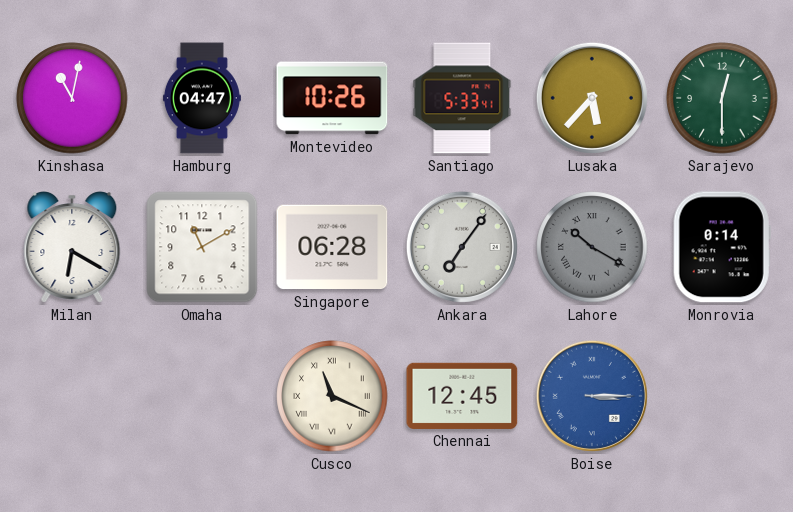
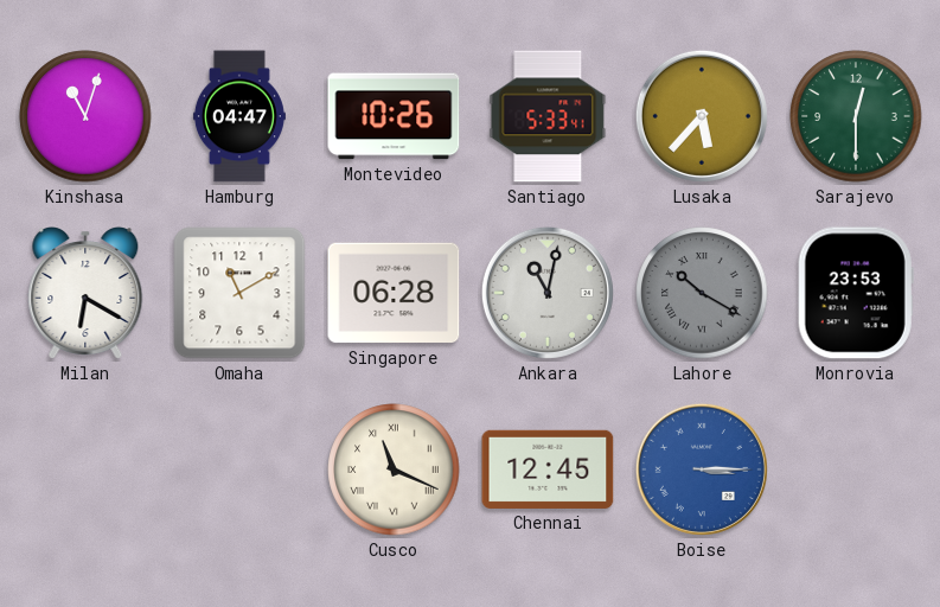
Kinshasa: 11:02 -> 11:03 (85, 116)
Ankara: 7:06 -> 11:02 (548, 293)
Monrovia: 0:14 -> 23:53 (856, 293)
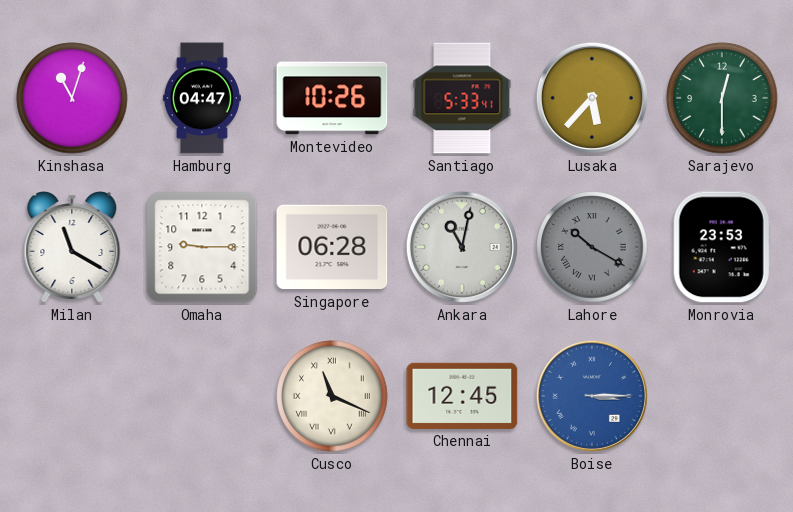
Milan: 6:20 -> 11:20 (72, 248)
Omaha: 11:10 -> 9:15 (202, 247)
